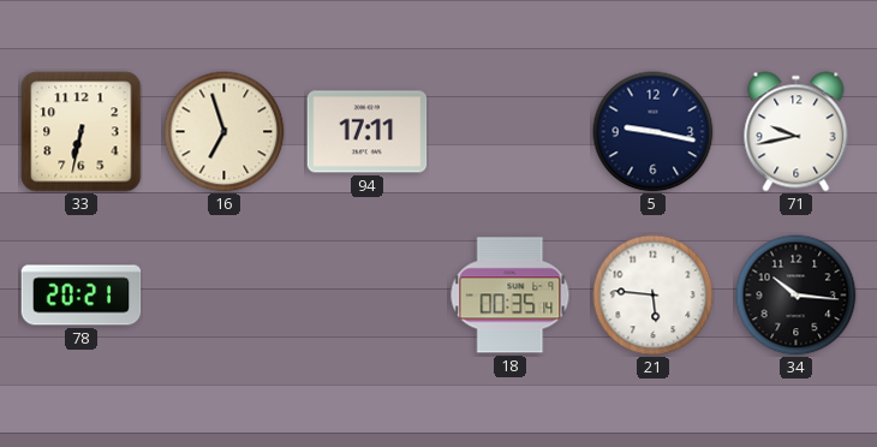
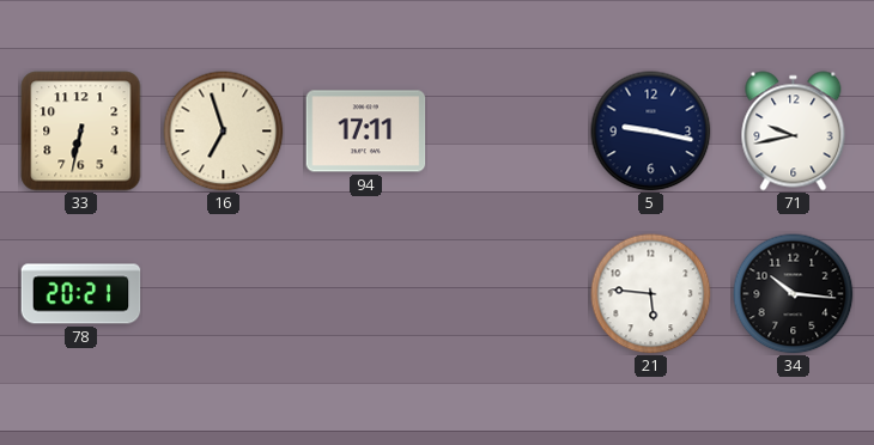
18: 00:35 -> none (511, 296)
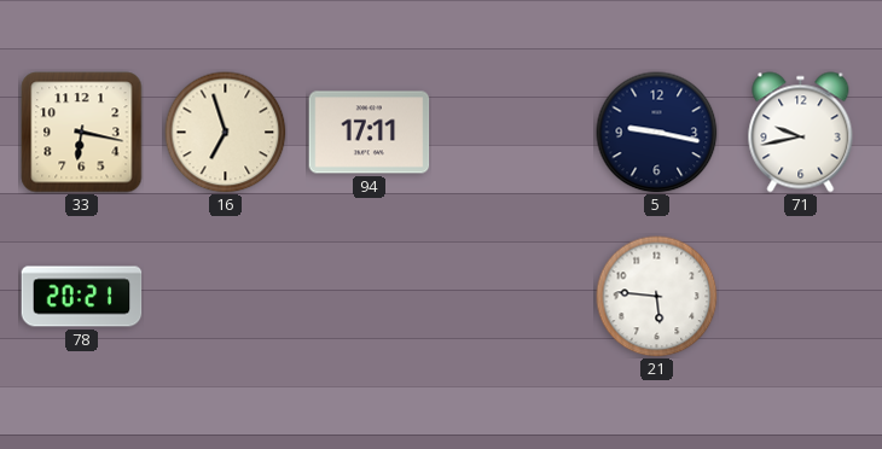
33: 6:32 -> 6:17 (82, 133)
34: 10:16 -> none (794, 294)
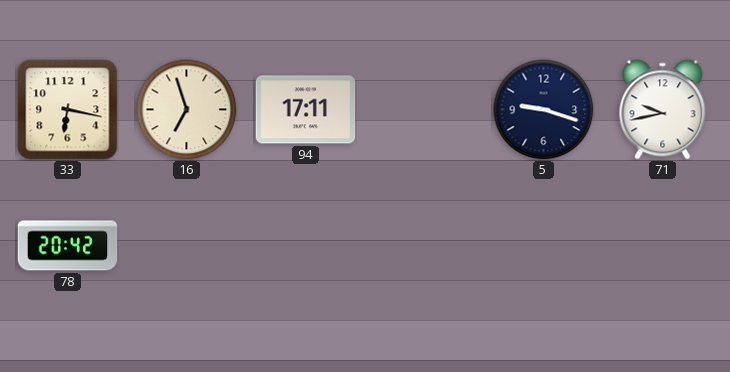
5: 9:17 -> 9:18 (544, 110)
78: 20:21 -> 20:42 (68, 246)
21: 5:46 -> none (657, 297)
